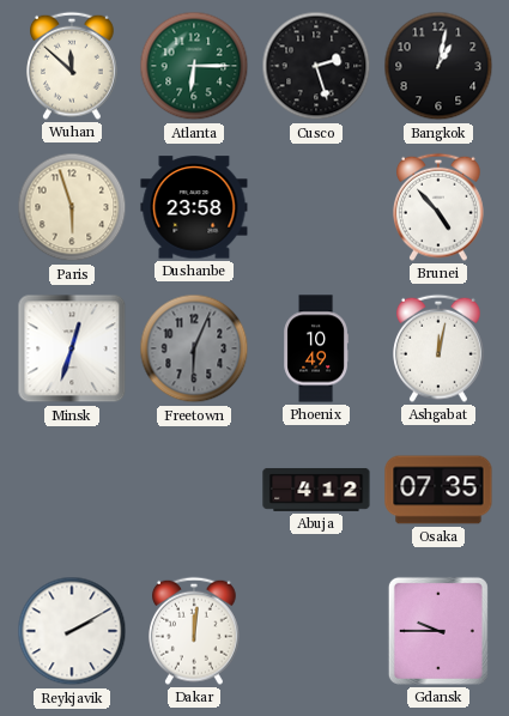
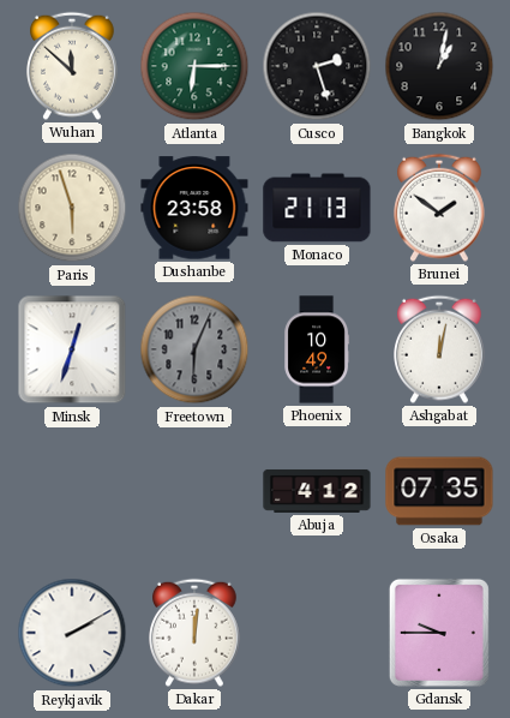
Monaco: none -> 21:13 (317, 208)
Brunei: 4:53 -> 1:51 (440, 208)
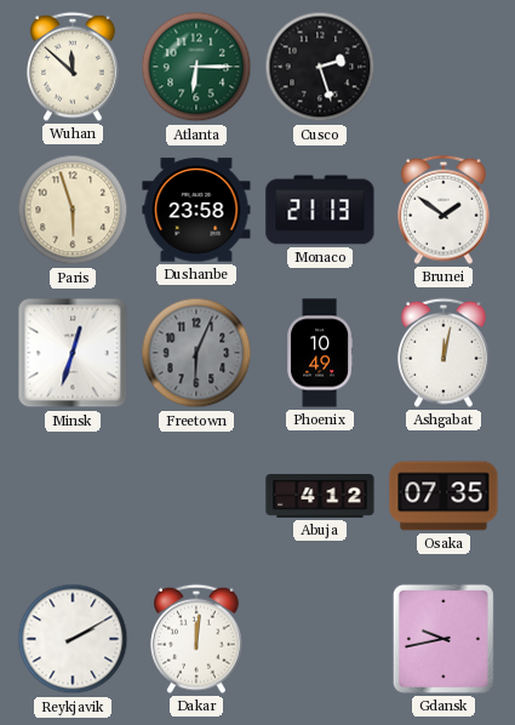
Bangkok: 1:02 -> none (439, 66)
Gdansk: 9:45 -> 9:43 (444, 639)
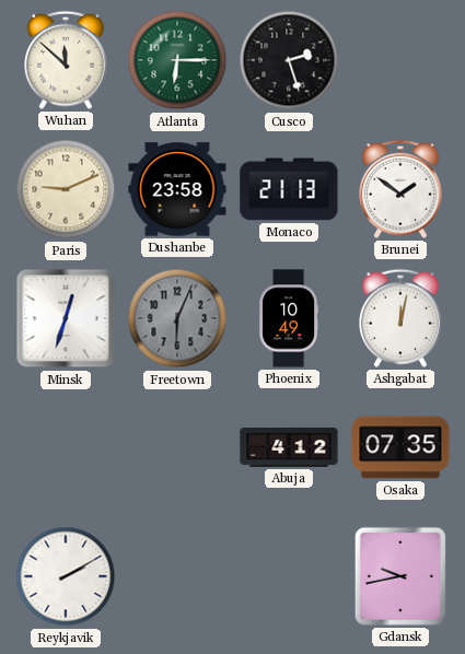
Paris: 5:57 -> 9:11 (66, 189)
Dakar: 12:01 -> none (198, 639)
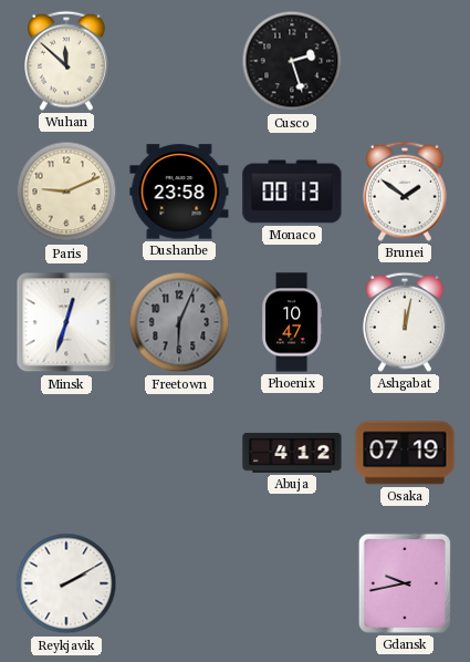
Atlanta: 6:15 -> none (177, 60)
Monaco: 21:13 -> 00:13 (292, 192)
Phoenix: 10:49 -> 10:47 (292, 322)
Osaka: 07:35 -> 07:19 (405, 453)
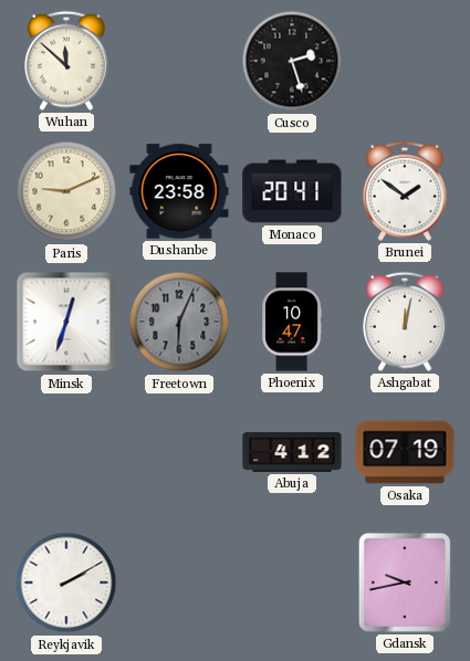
Monaco: 00:13 -> 20:41 (292, 191)
